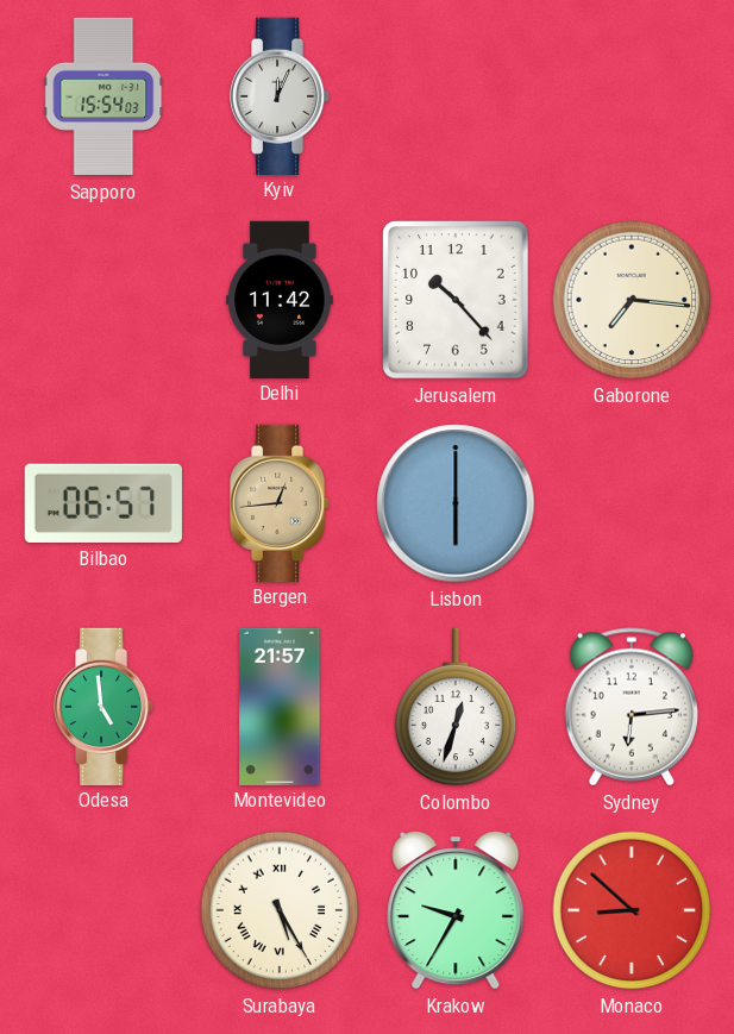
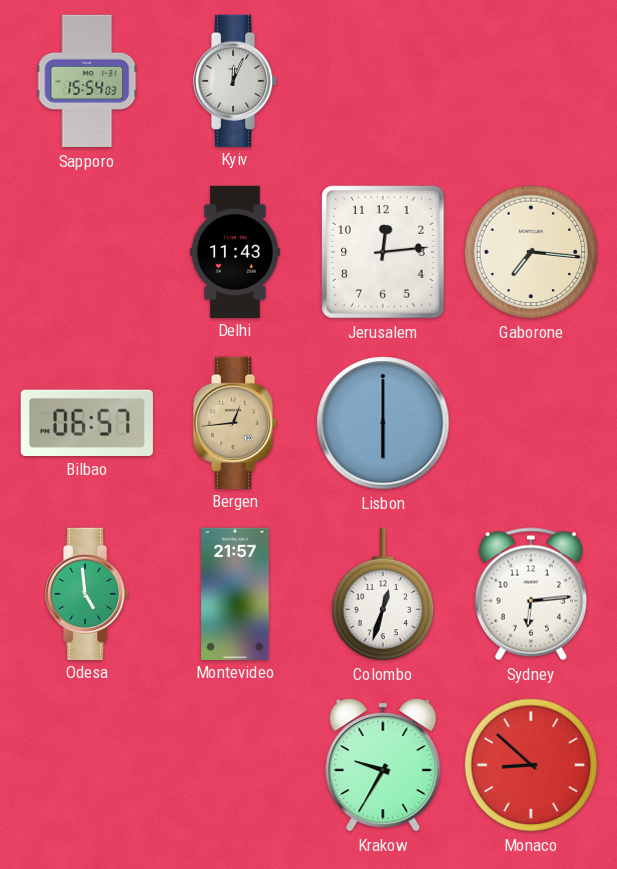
Delhi: 11:42 -> 11:43 (235, 251)
Jerusalem: 10:23 -> 12:14 (383, 252)
Surabaya: 5:25 -> none (280, 910)
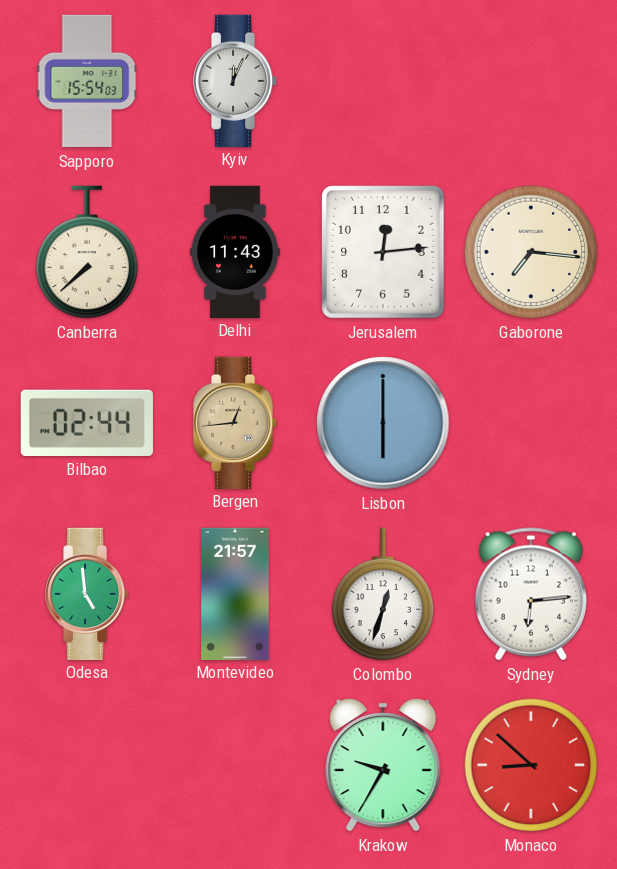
Canberra: none -> 7:38 (87, 252)
Bilbao: 06:57 -> 02:44 (87, 423)
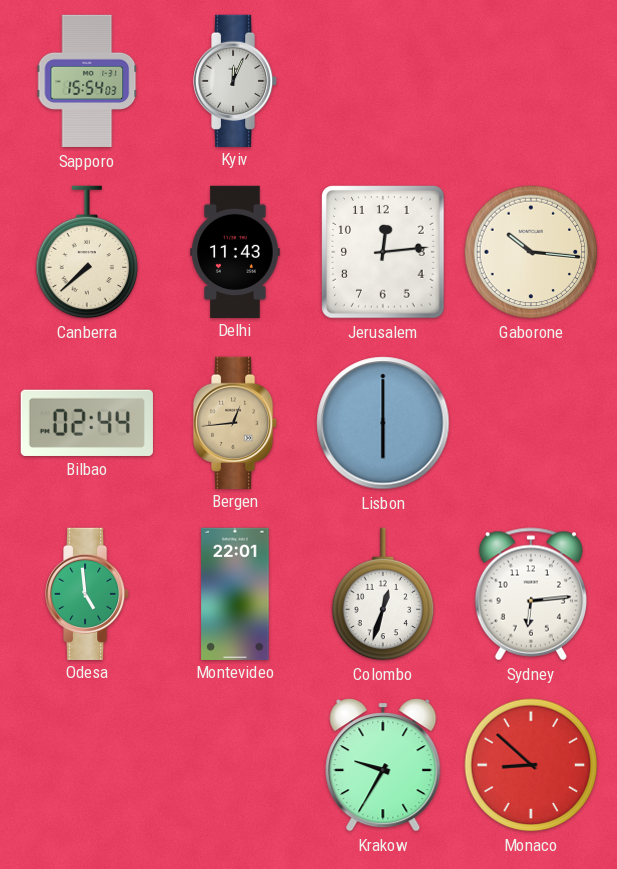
Gaborone: 7:16 -> 10:16 (531, 252)
Montevideo: 21:57 -> 22:01 (235, 593)
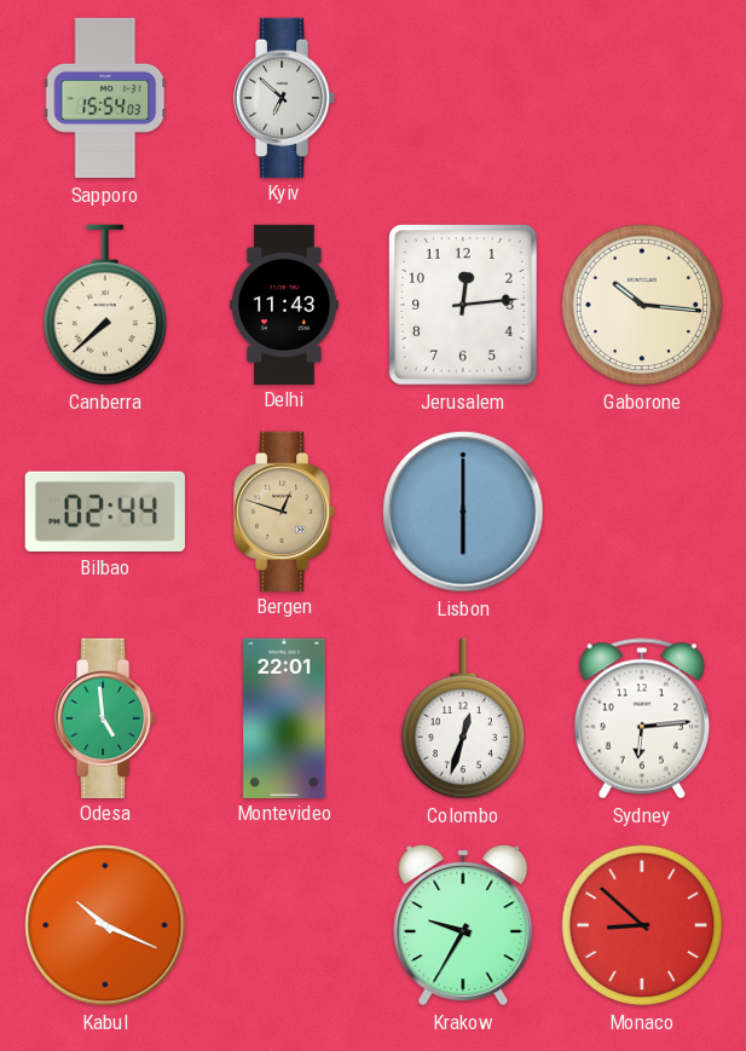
Kyiv: 12:04 -> 6:52 (285, 97)
Bergen: 12:44 -> 12:48 (285, 510)
Kabul: none -> 10:19 (105, 925)
